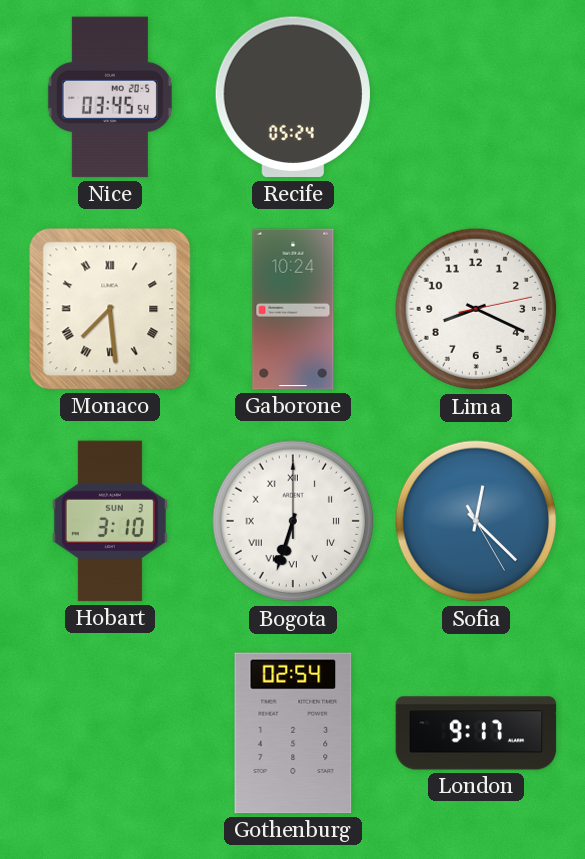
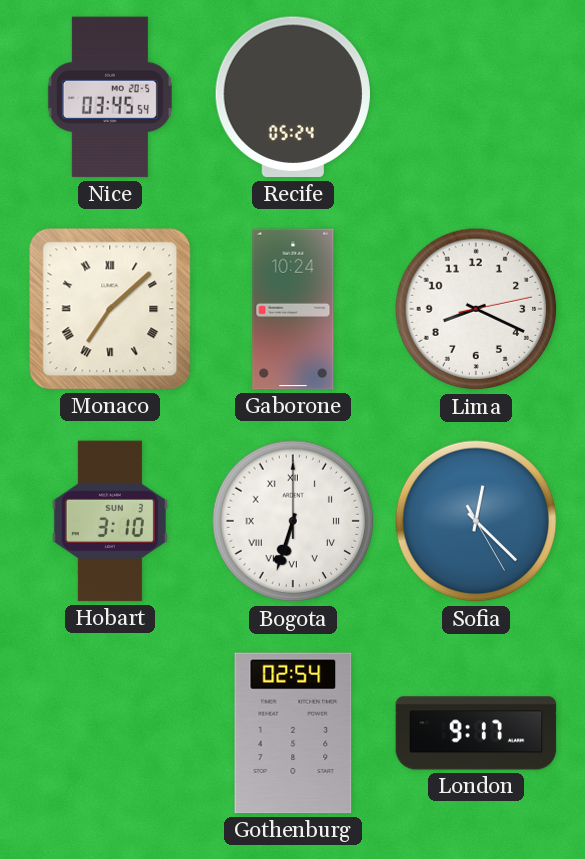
Monaco: 7:29 -> 7:08 (110, 309)
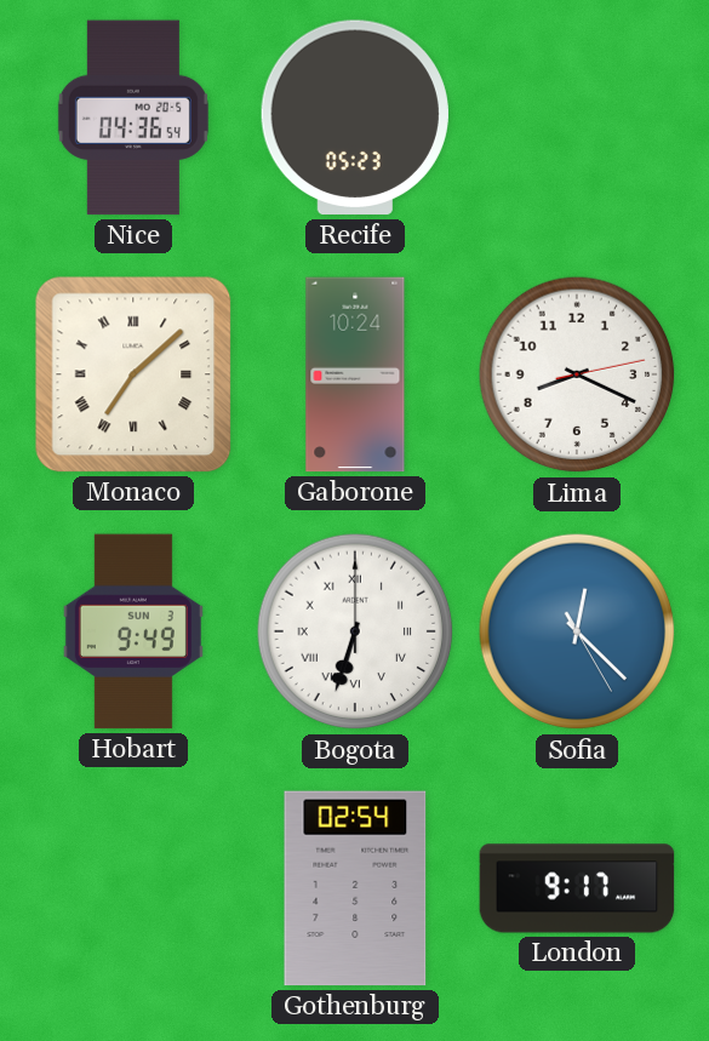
Nice: 03:45 -> 04:36 (133, 118)
Recife: 05:24 -> 05:23 (355, 118)
Hobart: 3:10 -> 9:49 (133, 631)
